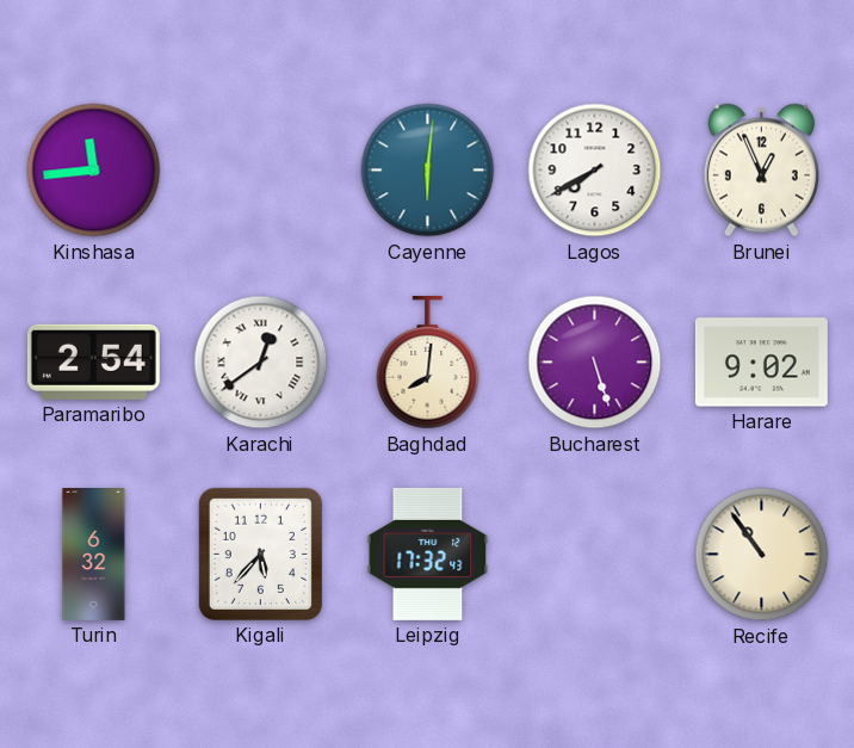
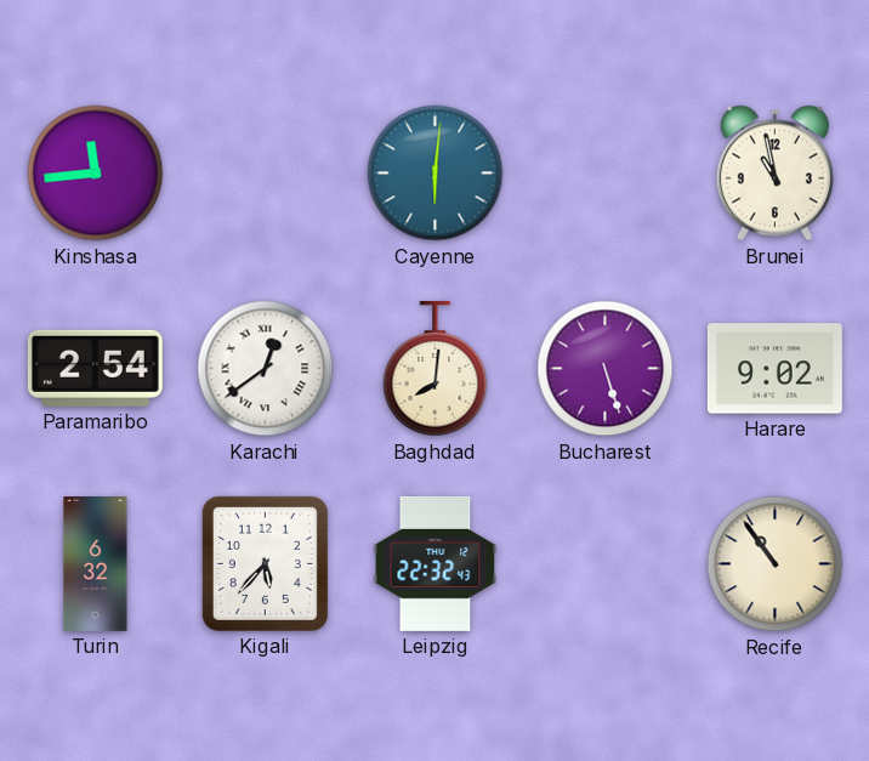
Lagos: 7:40 -> none (595, 171)
Brunei: 12:56 -> 10:58 (774, 174)
Leipzig: 17:32 -> 22:32 (436, 563)
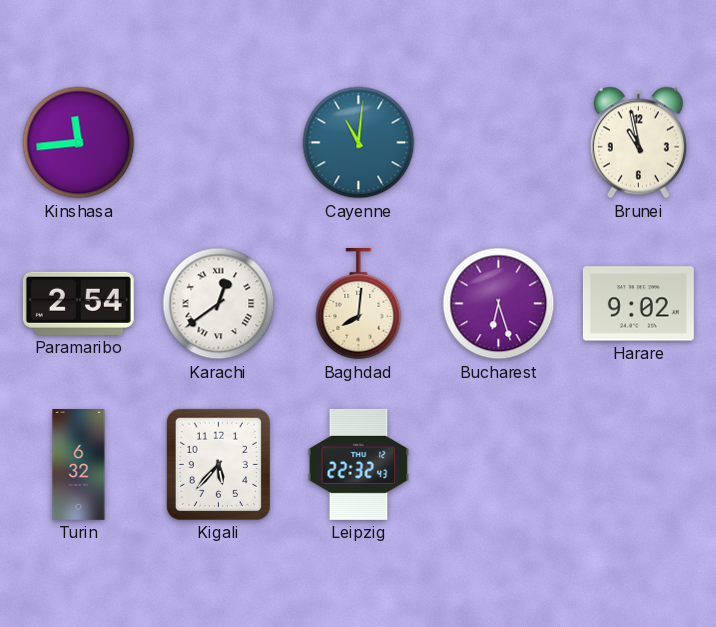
Cayenne: 6:01 -> 11:01 (359, 143)
Bucharest: 5:27 -> 6:27 (499, 304)
Recife: 10:54 -> none (776, 564)
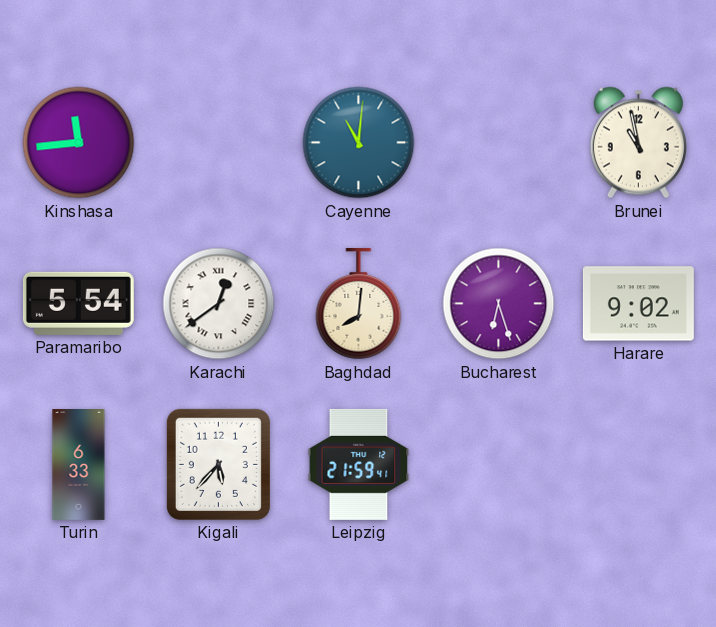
Paramaribo: 2:54 -> 5:54 (78, 303)
Turin: 6:32 -> 6:33 (79, 465)
Leipzig: 22:32 -> 21:59 (359, 464)
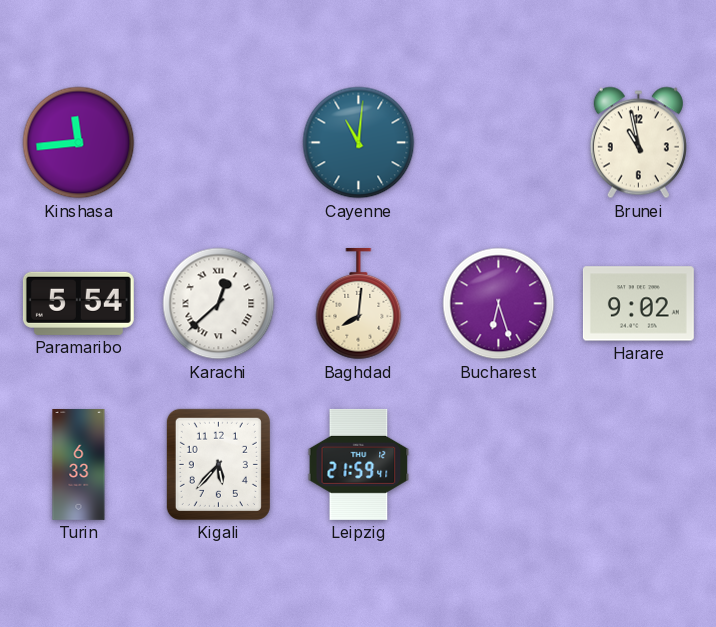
Karachi: 12:39 -> 12:38 (219, 304)
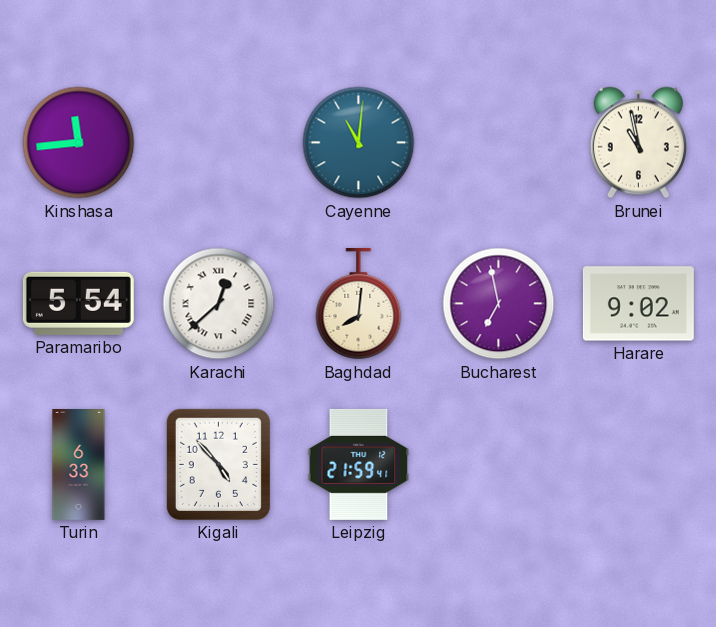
Bucharest: 6:27 -> 6:58 (499, 304)
Kigali: 5:37 -> 4:53 (218, 464)
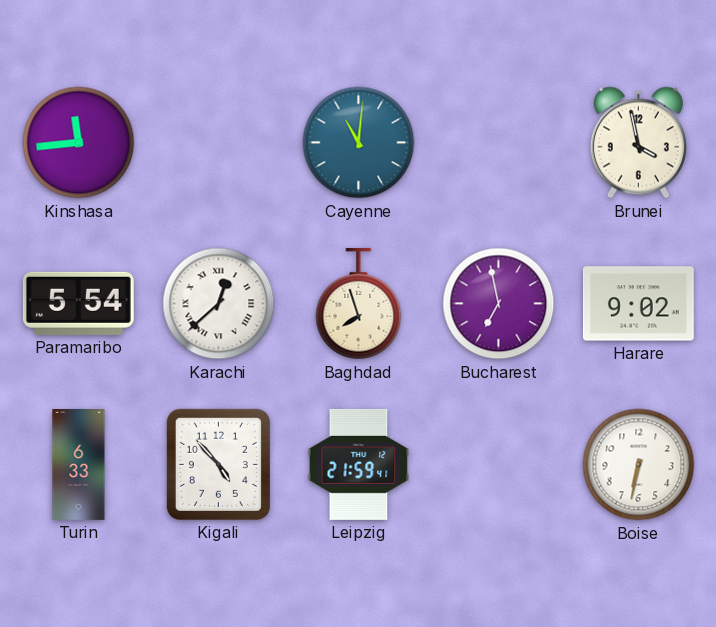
Brunei: 10:58 -> 3:58 (638, 143)
Baghdad: 8:01 -> 7:57 (359, 304)
Boise: none -> 6:32 (639, 465)
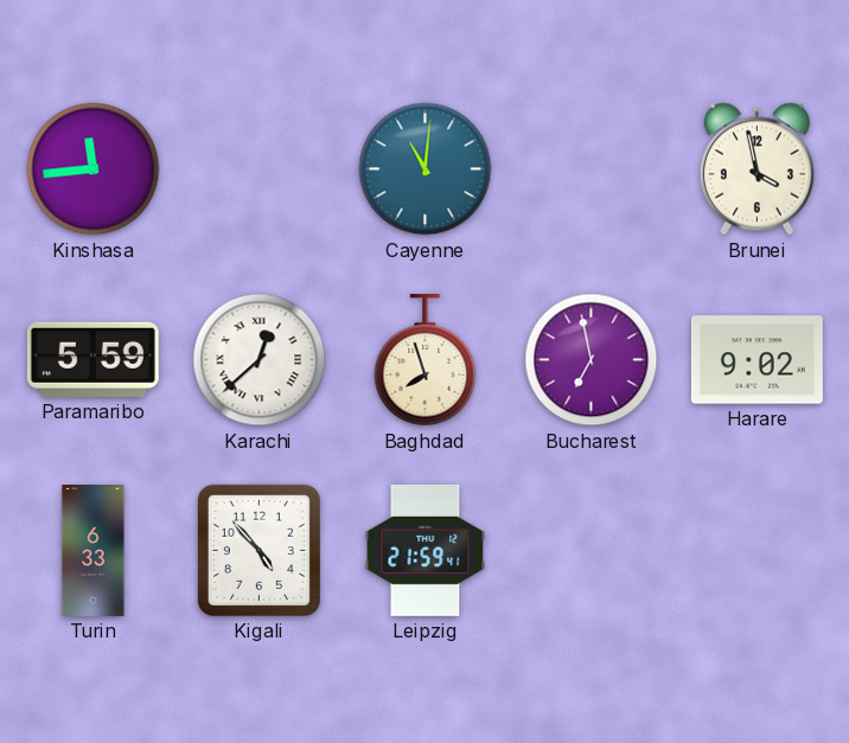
Paramaribo: 5:54 -> 5:59 (92, 359)
Boise: 6:32 -> none (639, 465)
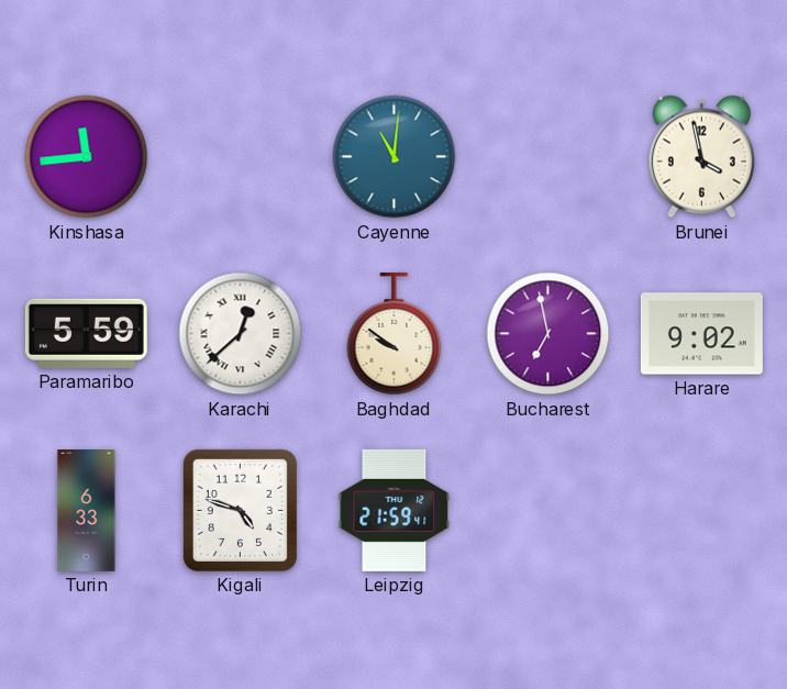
Baghdad: 7:57 -> 9:51 (395, 334)
Kigali: 4:53 -> 4:48 (240, 510)
